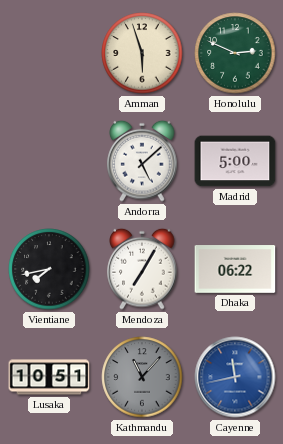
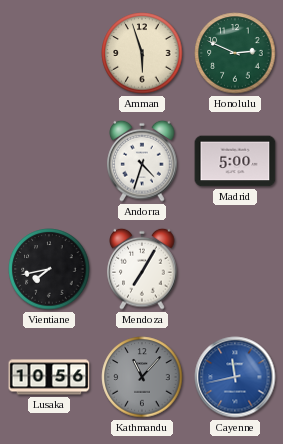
Andorra: 5:08 -> 4:33 (142, 161)
Dhaka: 06:22 -> none (235, 269)
Lusaka: 10:51 -> 10:56 (49, 377)
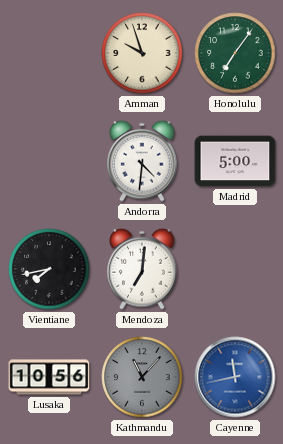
Amman: 5:57 -> 9:57 (142, 53)
Honolulu: 2:49 -> 7:06 (235, 53)
Andorra: 4:33 -> 4:31 (142, 161)
Mendoza: 7:05 -> 7:01 (142, 269)
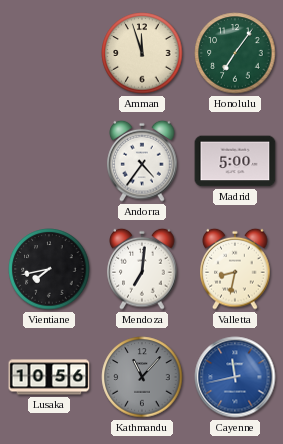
Amman: 9:57 -> 11:57 (142, 53)
Andorra: 4:31 -> 4:36 (142, 161)
Valletta: none -> 8:32 (235, 269)
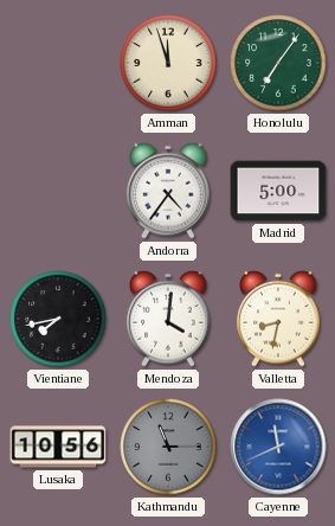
Mendoza: 7:01 -> 4:01 (168, 319)
Kathmandu: 11:07 -> 11:15 (168, 447)
Cayenne: 11:43 -> 11:41 (278, 447)
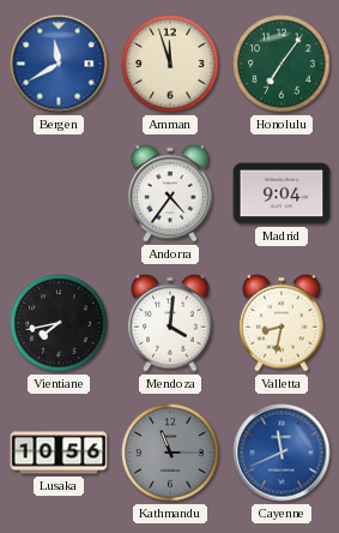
Bergen: none -> 11:40 (59, 64)
Madrid: 5:00 -> 9:04 (282, 193)
